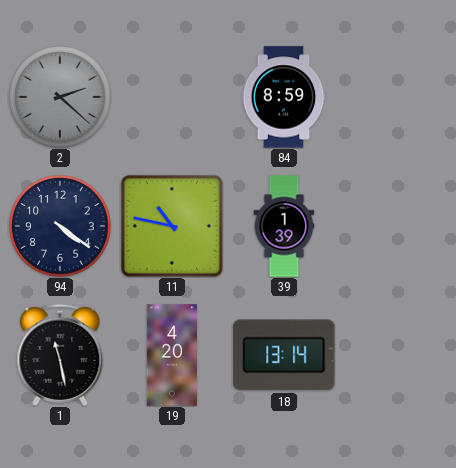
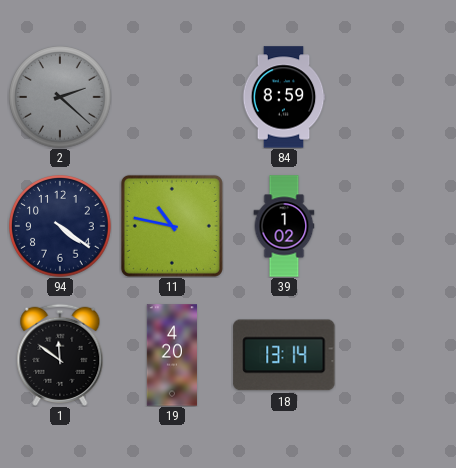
39: 1:39 -> 1:02 (284, 226)
1: 11:28 -> 11:51 (60, 355)
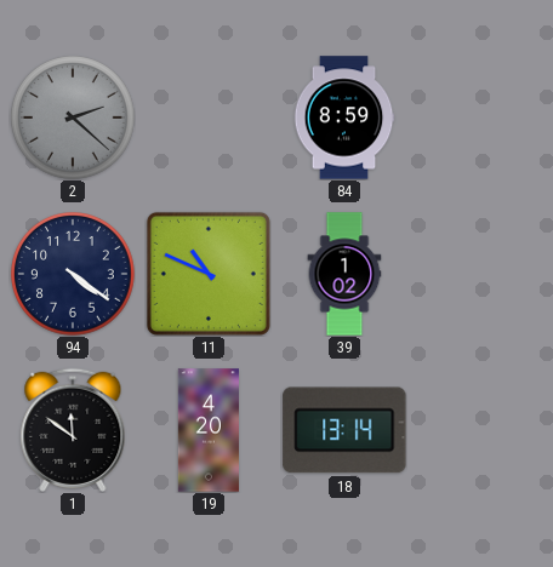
11: 10:47 -> 10:49 (209, 274)
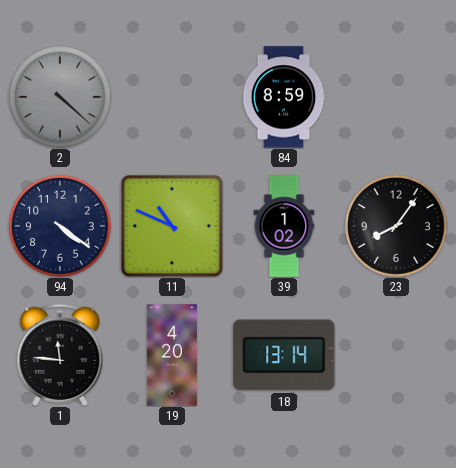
2: 2:22 -> 4:22 (61, 98)
23: none -> 8:06 (397, 227)
1: 11:51 -> 11:46 (60, 355)
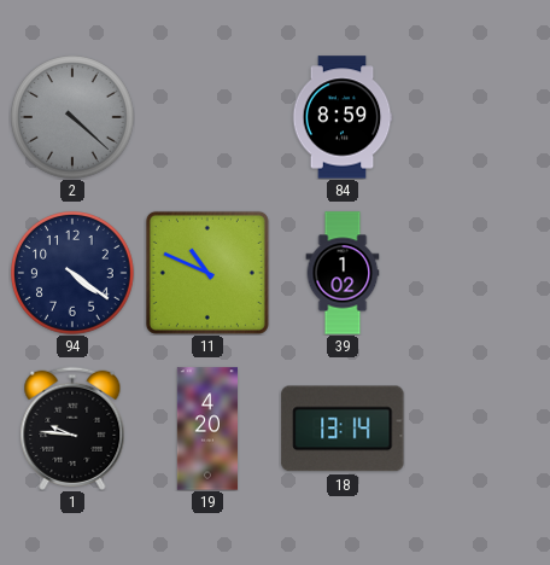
23: 8:06 -> none (397, 227)
1: 11:46 -> 9:46 (72, 429)
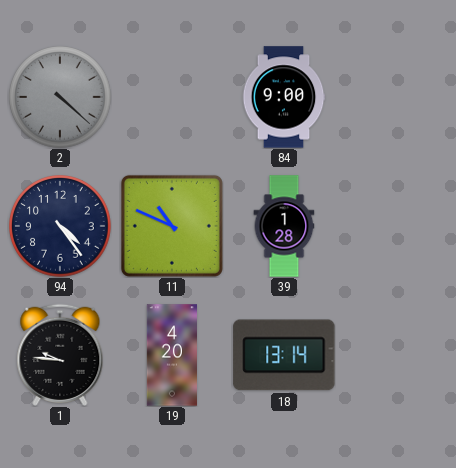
84: 8:59 -> 9:00 (284, 97)
94: 4:21 -> 4:24 (61, 227)
39: 1:02 -> 1:28 (284, 226)
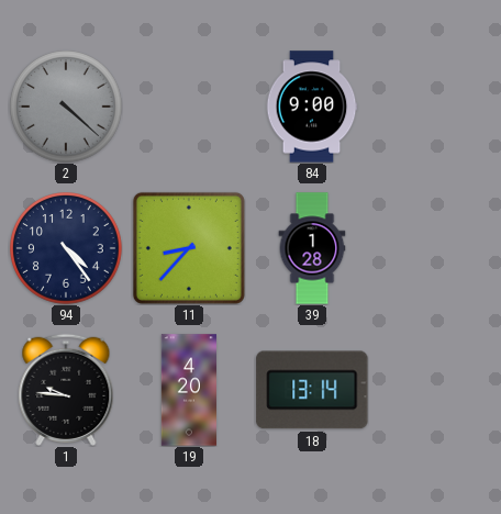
11: 10:49 -> 8:37 (189, 248)
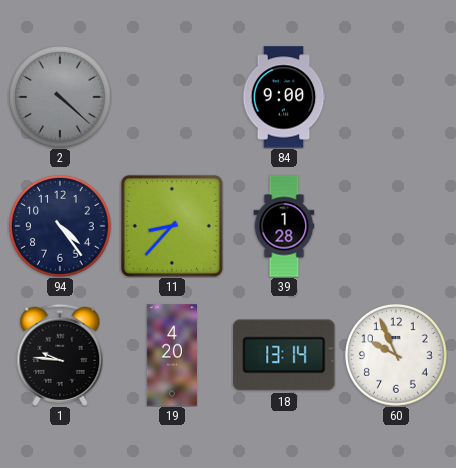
60: none -> 9:56 (397, 356)
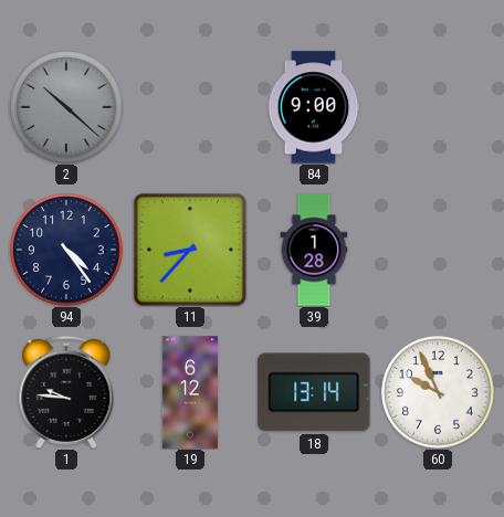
2: 4:22 -> 10:22 (67, 108)
19: 4:20 -> 6:12 (189, 392)
